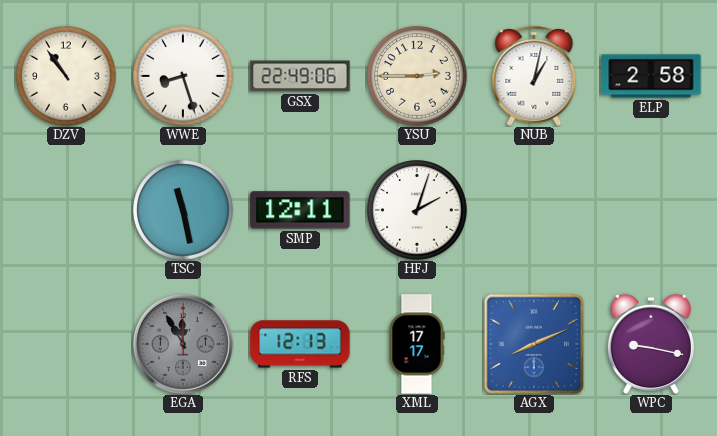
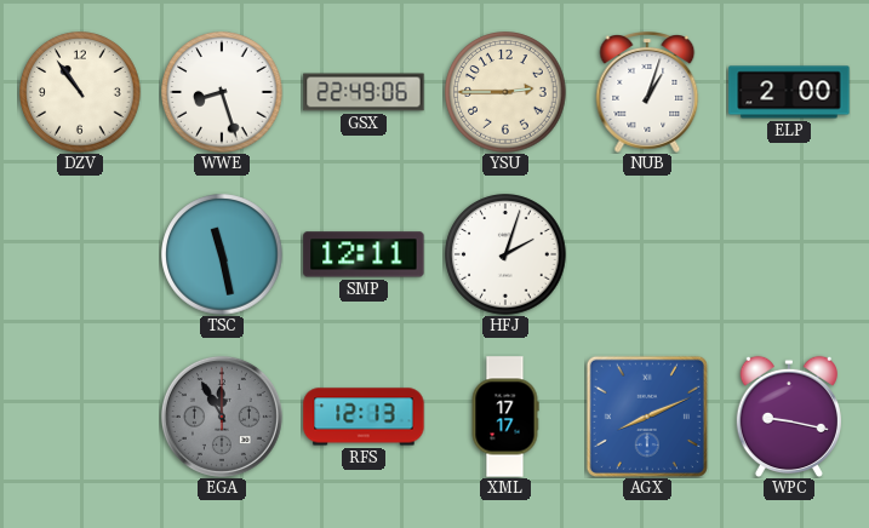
NUB: 1:02 -> 1:03 (647, 93)
ELP: 2:58 -> 2:00 (789, 92)
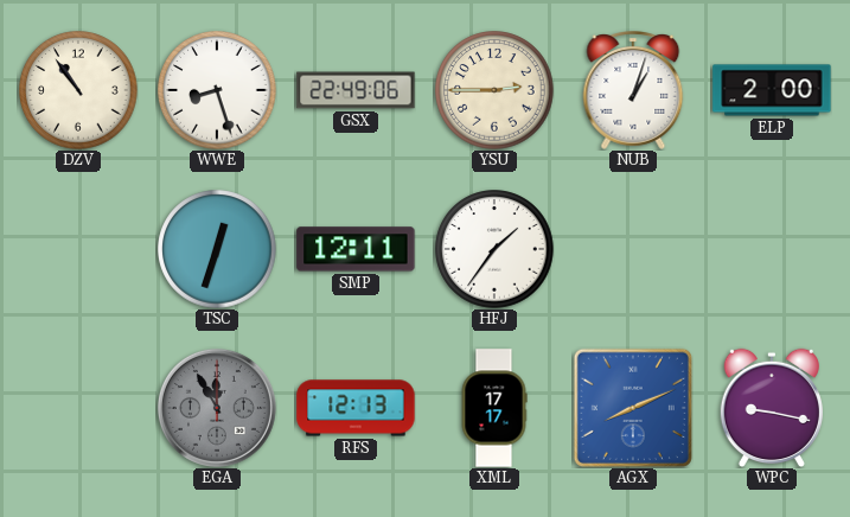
TSC: 11:28 -> 12:33 (217, 249)
HFJ: 2:03 -> 1:36 (494, 249)
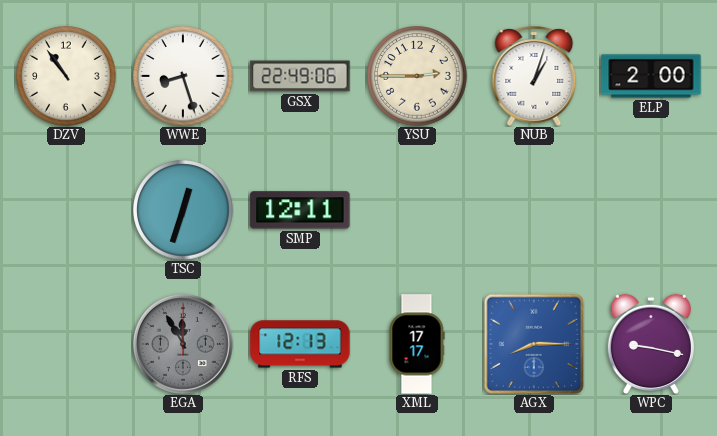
HFJ: 1:36 -> none (494, 249)
AGX: 8:11 -> 8:15 (534, 344)
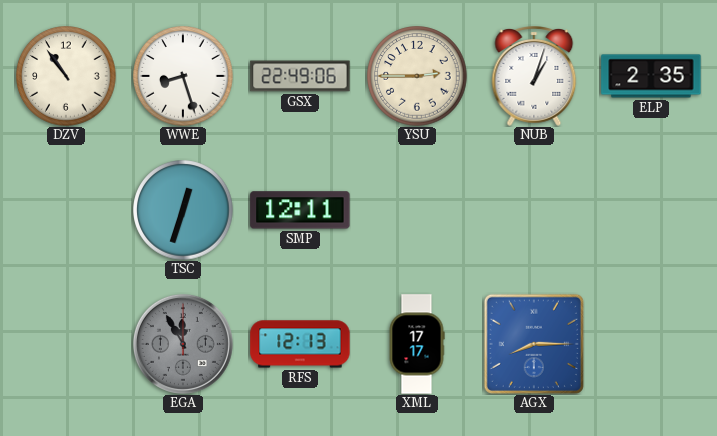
ELP: 2:00 -> 2:35 (651, 76)
WPC: 9:17 -> none (651, 344)
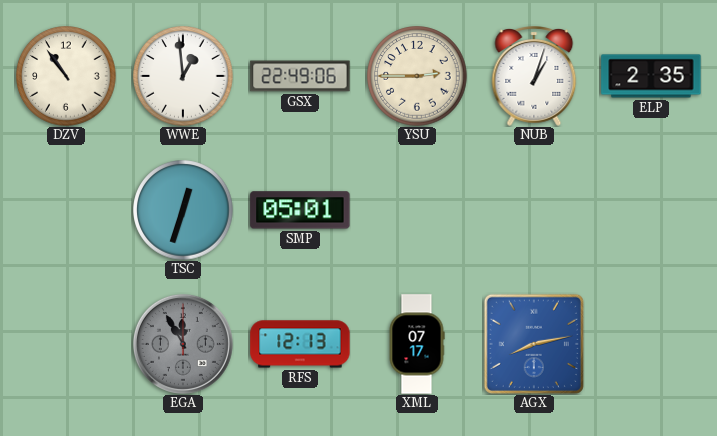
WWE: 8:27 -> 12:59 (183, 76)
SMP: 12:11 -> 05:01 (300, 210)
XML: 17:17 -> 07:17 (417, 344)
AGX: 8:15 -> 8:13 (534, 344)
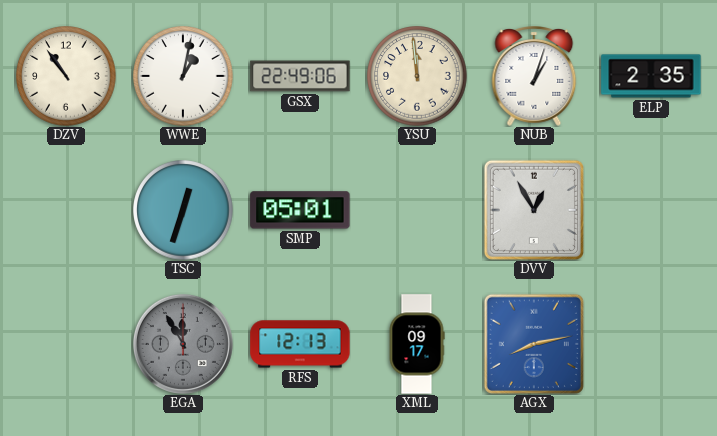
WWE: 12:59 -> 1:02 (183, 76)
YSU: 2:45 -> 11:59 (417, 76)
DVV: none -> 12:55 (534, 210)
XML: 07:17 -> 09:17 (417, 344)
